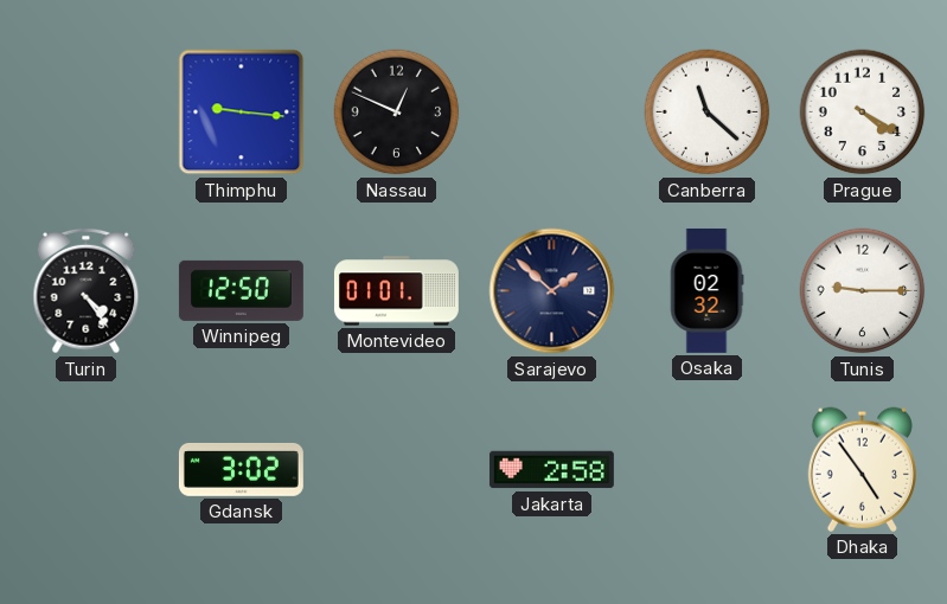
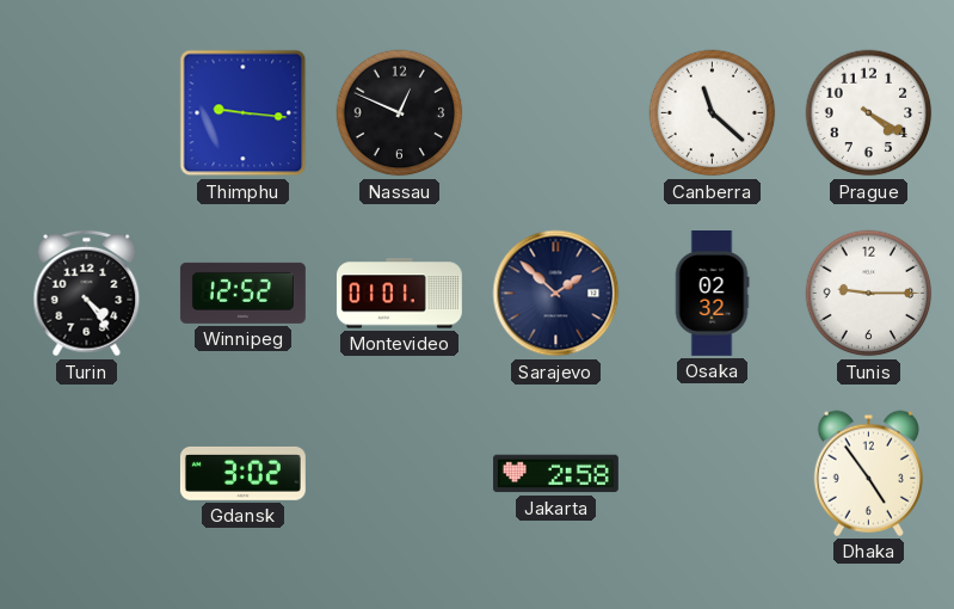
Winnipeg: 12:50 -> 12:52 (242, 293)
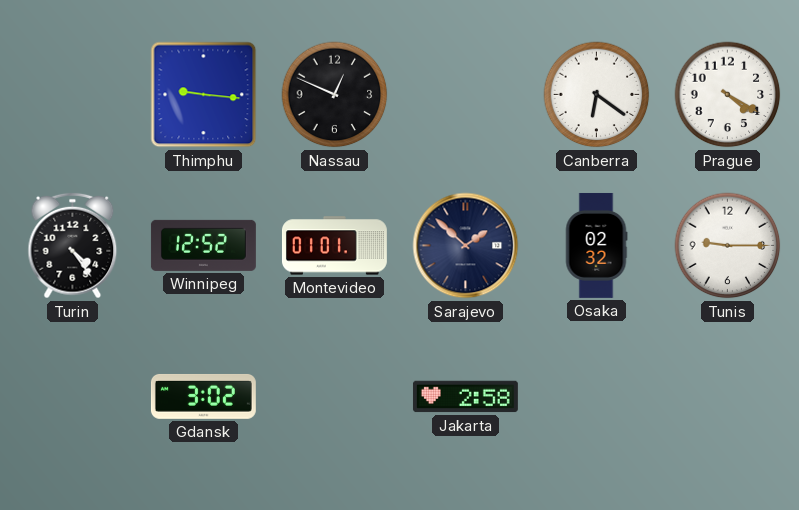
Canberra: 11:22 -> 6:21 (597, 95)
Dhaka: 4:54 -> none (868, 473)
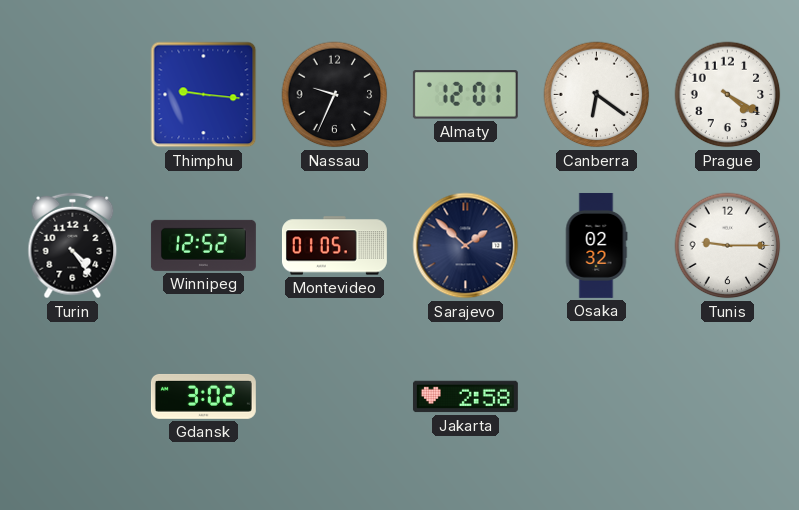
Nassau: 12:49 -> 9:34 (335, 95)
Almaty: none -> 12:01 (465, 95)
Montevideo: 01:01 -> 01:05 (334, 246)
